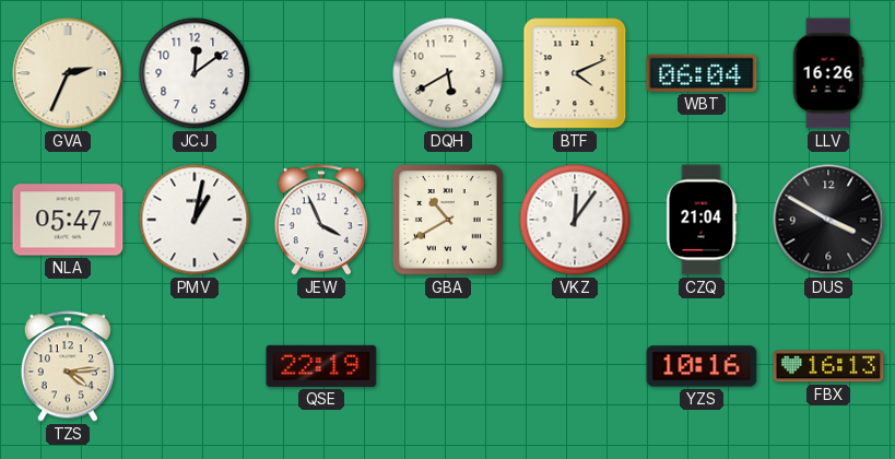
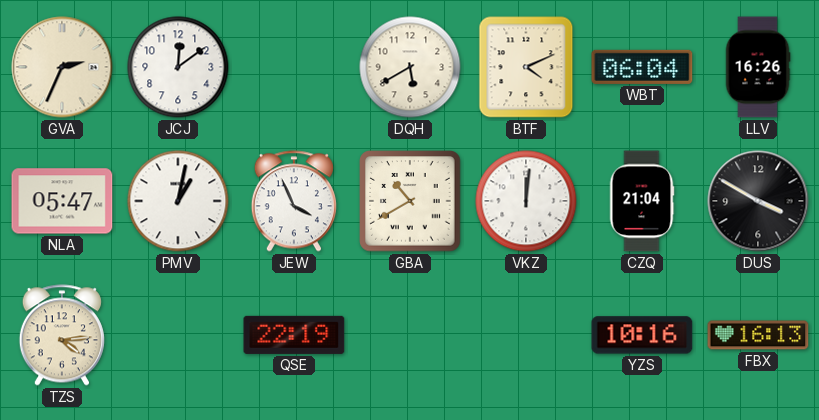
VKZ: 12:06 -> 12:01 (526, 201)
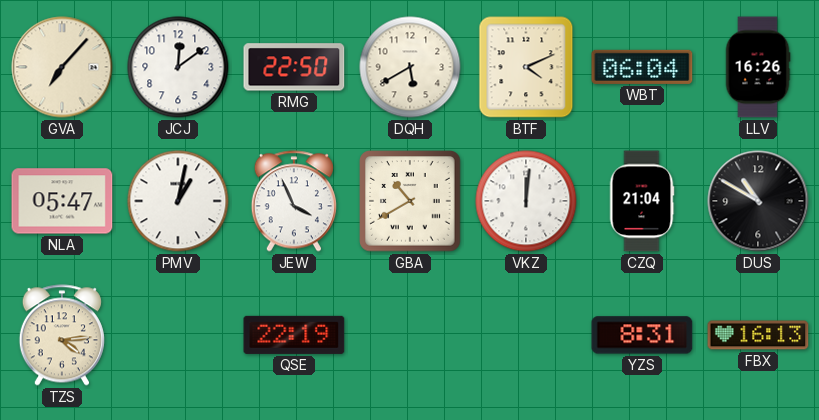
GVA: 2:34 -> 7:07 (62, 67)
RMG: none -> 22:50 (294, 67)
DUS: 3:50 -> 10:50 (758, 201)
YZS: 10:16 -> 8:31 (642, 335)
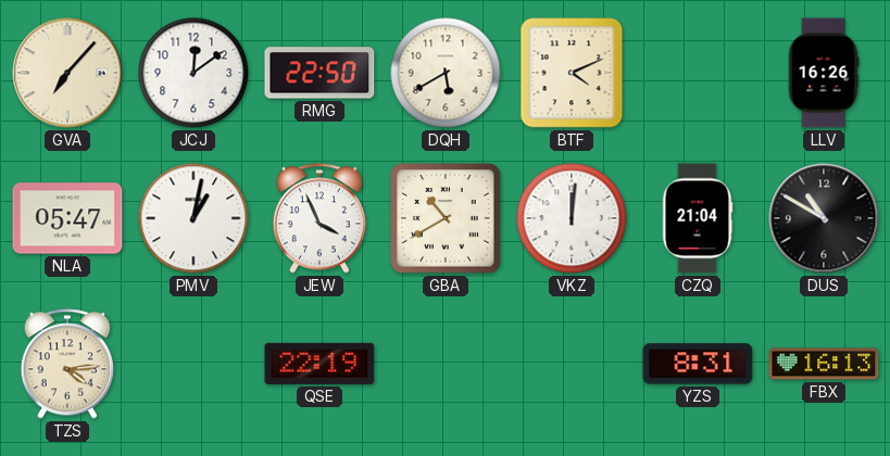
WBT: 06:04 -> none (642, 67)
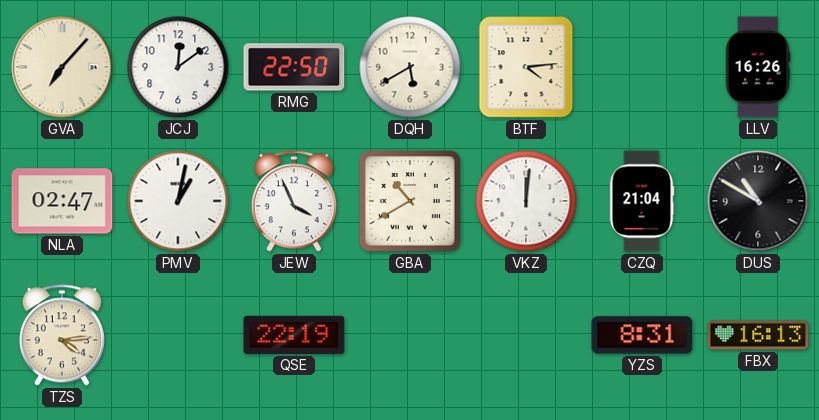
BTF: 4:11 -> 4:14 (526, 67)
NLA: 05:47 -> 02:47 (62, 201)
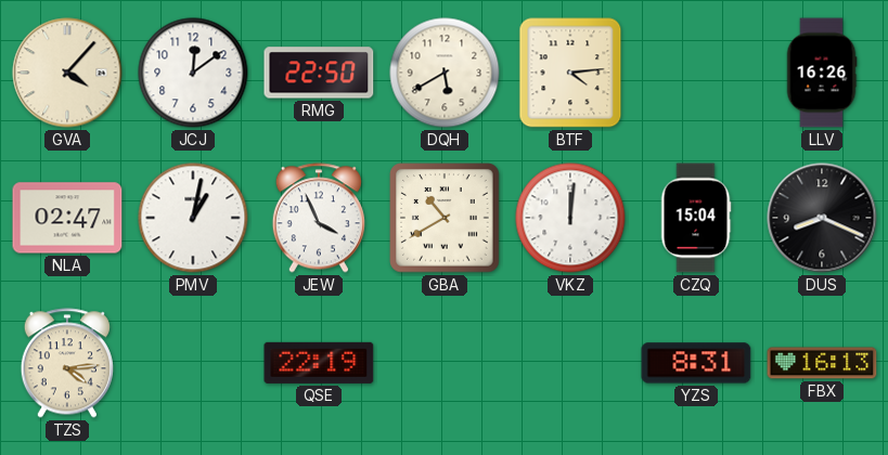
GVA: 7:07 -> 4:07 (67, 73)
CZQ: 21:04 -> 15:04 (696, 218)
DUS: 10:50 -> 8:19 (822, 218)
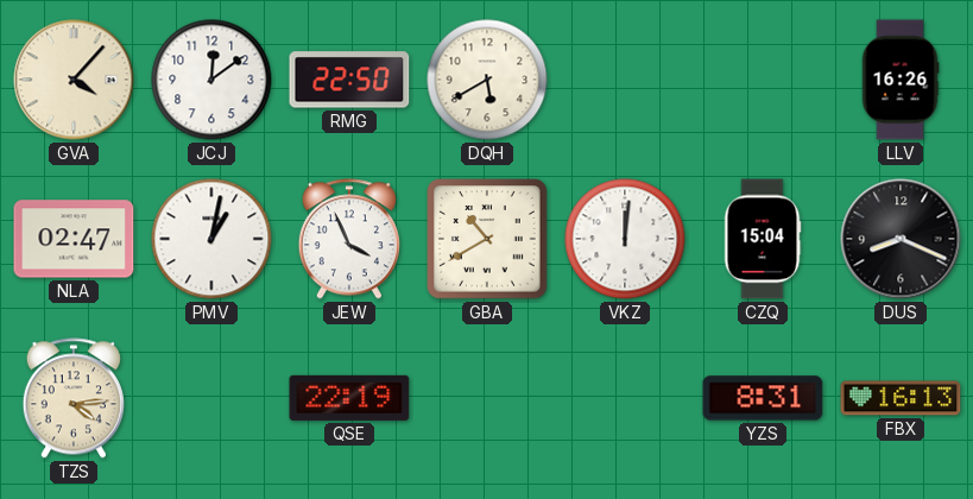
BTF: 4:14 -> none (570, 73)
